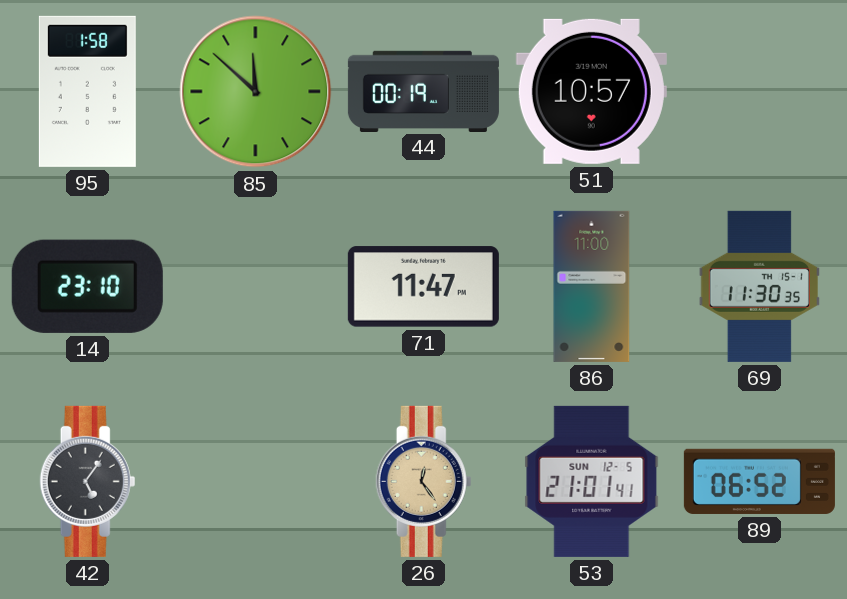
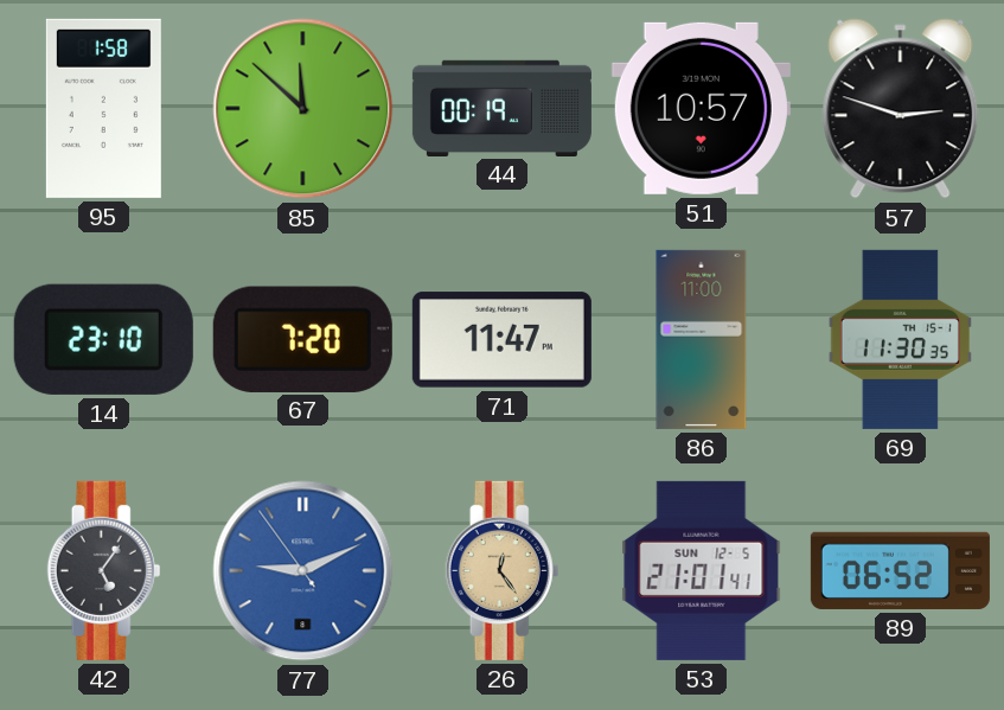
57: none -> 2:48 (901, 109)
67: none -> 7:20 (302, 339)
77: none -> 9:10 (303, 571)
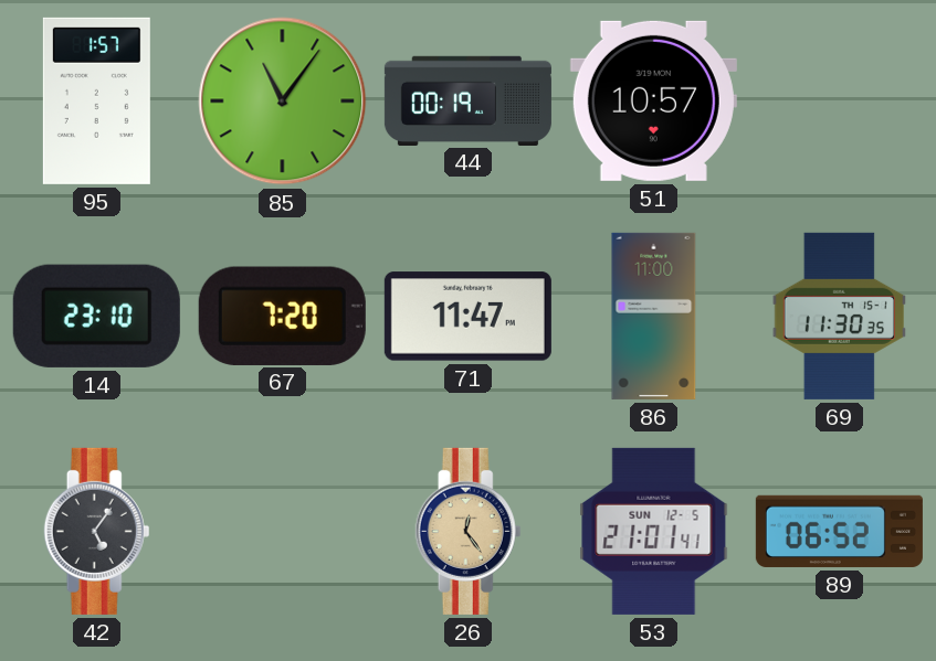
95: 1:58 -> 1:57 (96, 100)
85: 11:52 -> 11:06 (283, 102)
57: 2:48 -> none (901, 109)
77: 9:10 -> none (303, 571)
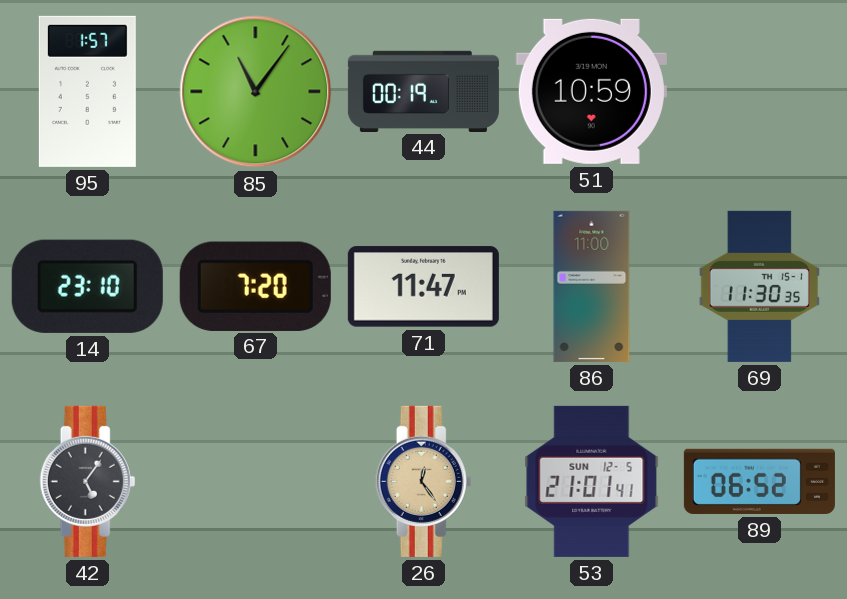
51: 10:57 -> 10:59 (591, 91)
